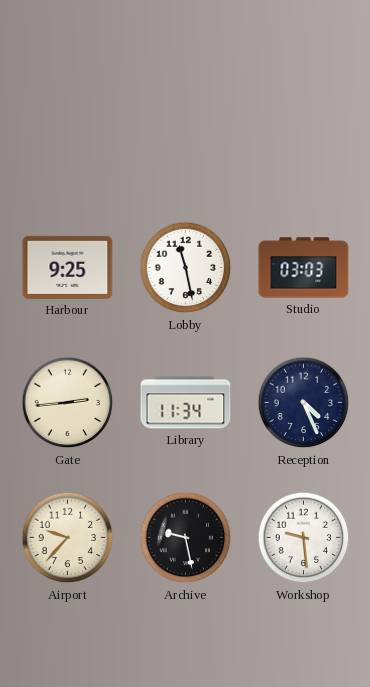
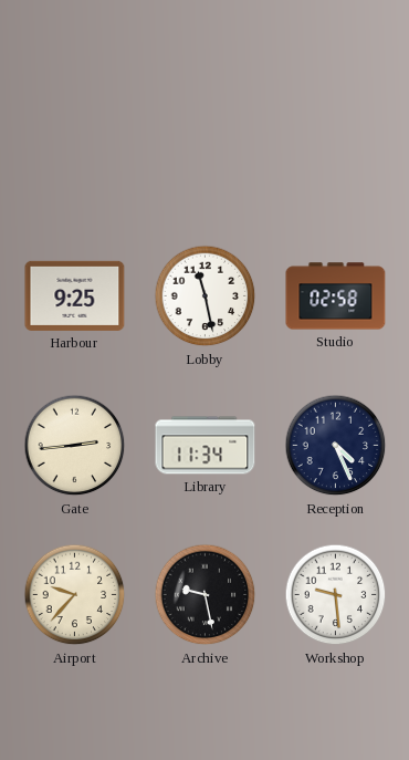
Studio: 03:03 -> 02:58 (336, 296)
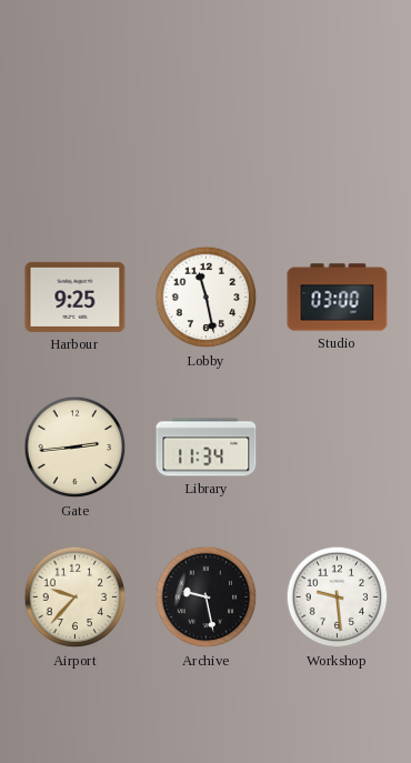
Studio: 02:58 -> 03:00 (338, 298)
Reception: 4:26 -> none (336, 446)
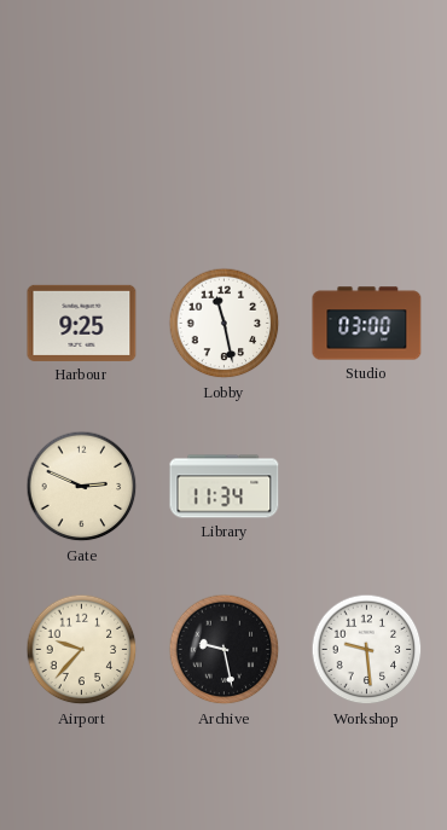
Gate: 2:44 -> 2:49 (82, 487)
